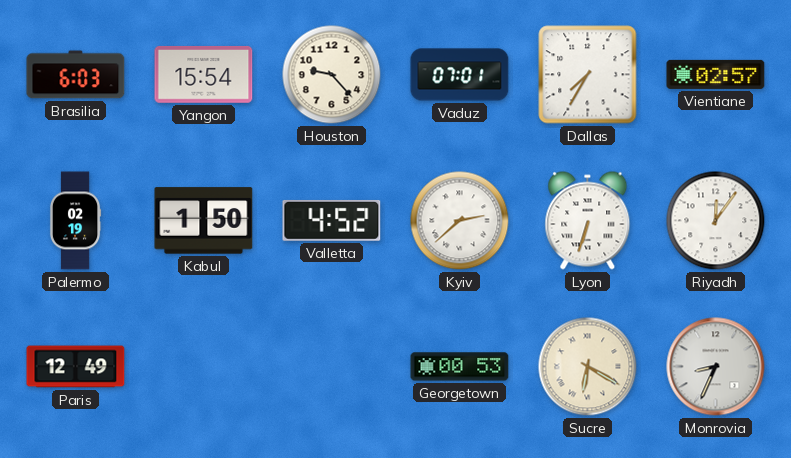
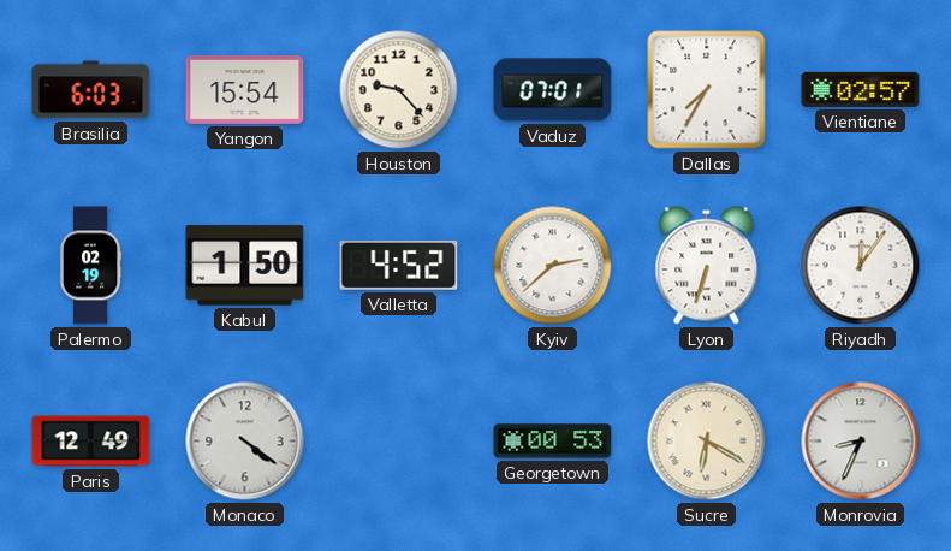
Monaco: none -> 4:21 (245, 442)
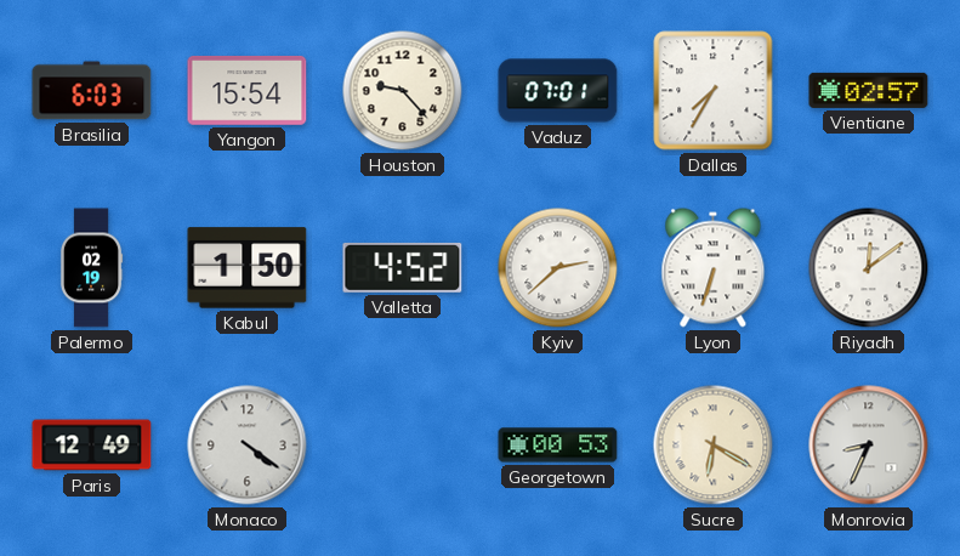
Riyadh: 12:06 -> 12:09 (869, 268)
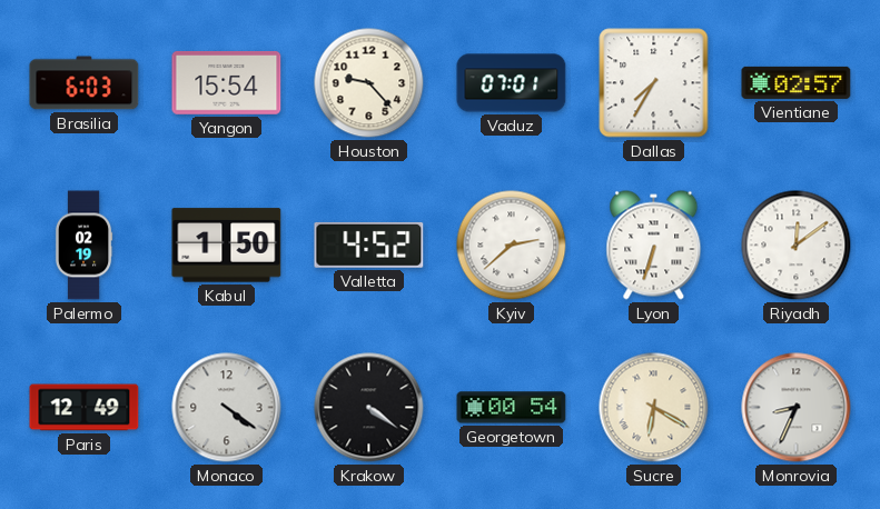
Krakow: none -> 4:21 (369, 408)
Georgetown: 00:53 -> 00:54 (512, 408)
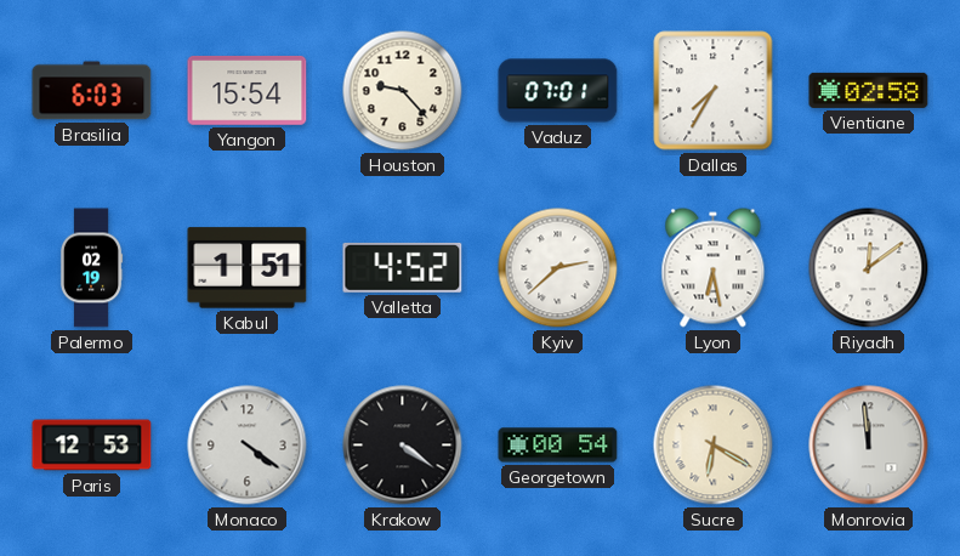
Vientiane: 02:57 -> 02:58 (869, 90)
Kabul: 1:50 -> 1:51 (248, 268)
Lyon: 6:33 -> 6:28 (714, 268)
Paris: 12:49 -> 12:53 (92, 446)
Monrovia: 8:34 -> 11:59 (869, 446)
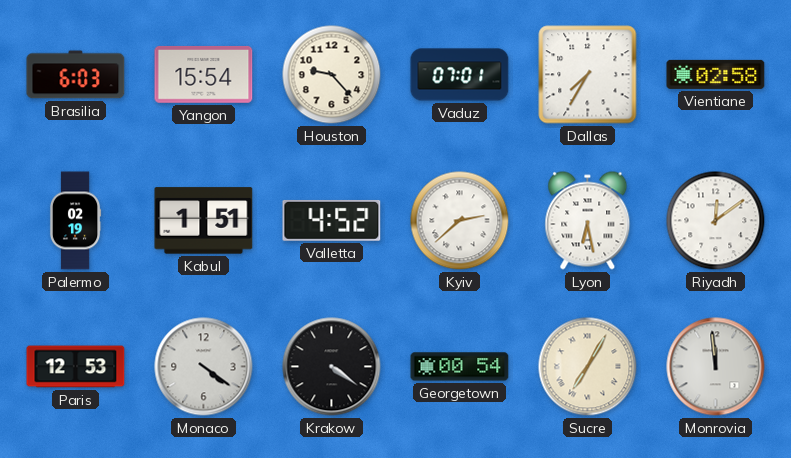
Sucre: 6:20 -> 7:05 (588, 367)
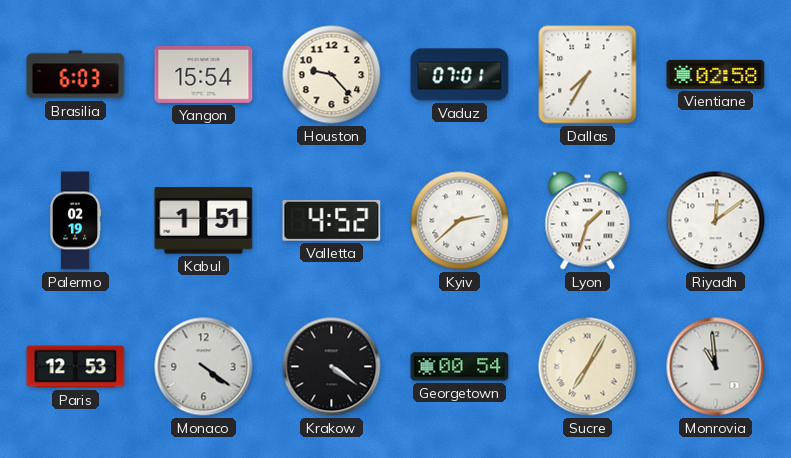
Lyon: 6:28 -> 1:33 (588, 221)
Monrovia: 11:59 -> 10:59 (716, 367)
